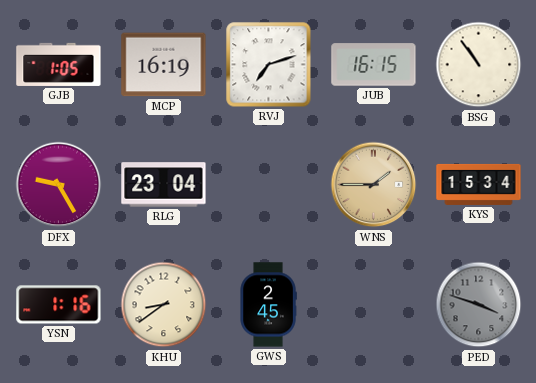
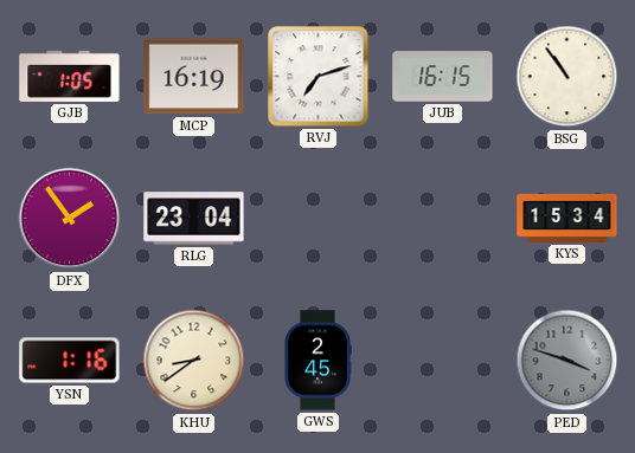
DFX: 9:25 -> 1:54 (70, 219)
WNS: 1:45 -> none (374, 185)
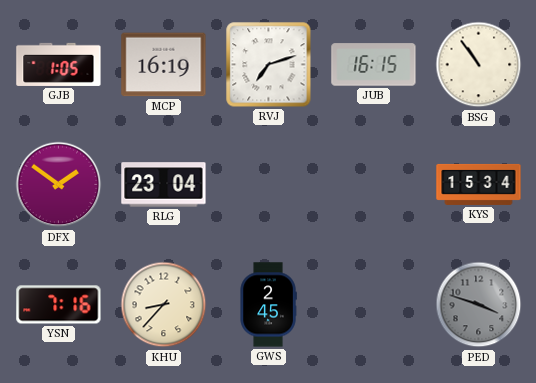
DFX: 1:54 -> 1:51 (59, 185)
YSN: 1:16 -> 7:16 (59, 305)
KHU: 8:39 -> 8:37 (164, 305)
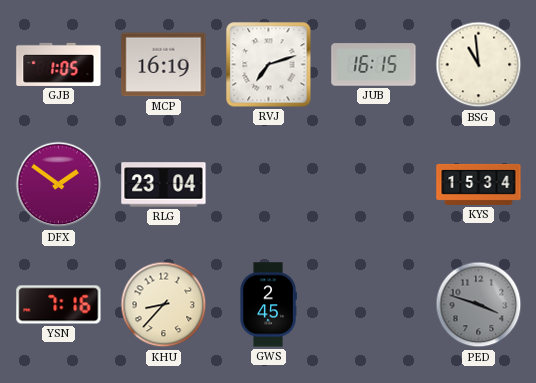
BSG: 10:54 -> 10:59 (479, 65)
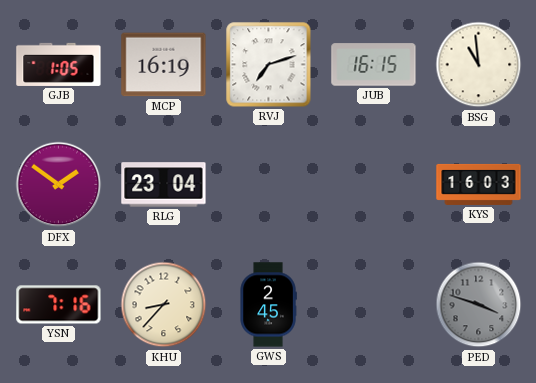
KYS: 15:34 -> 16:03 (479, 184)
